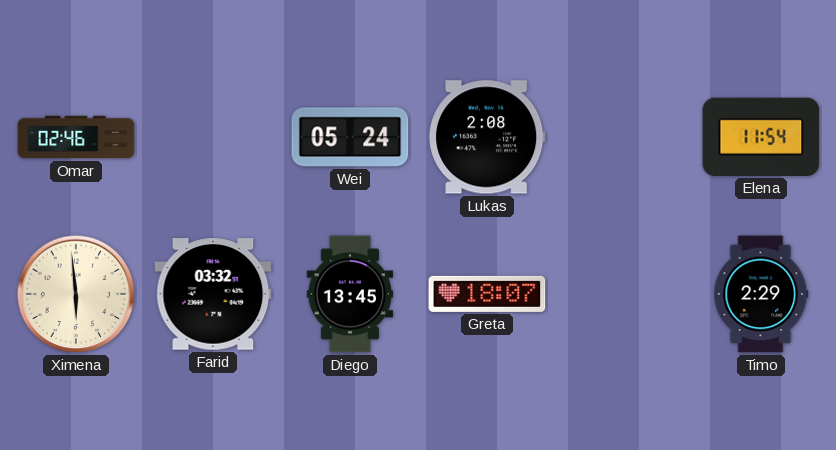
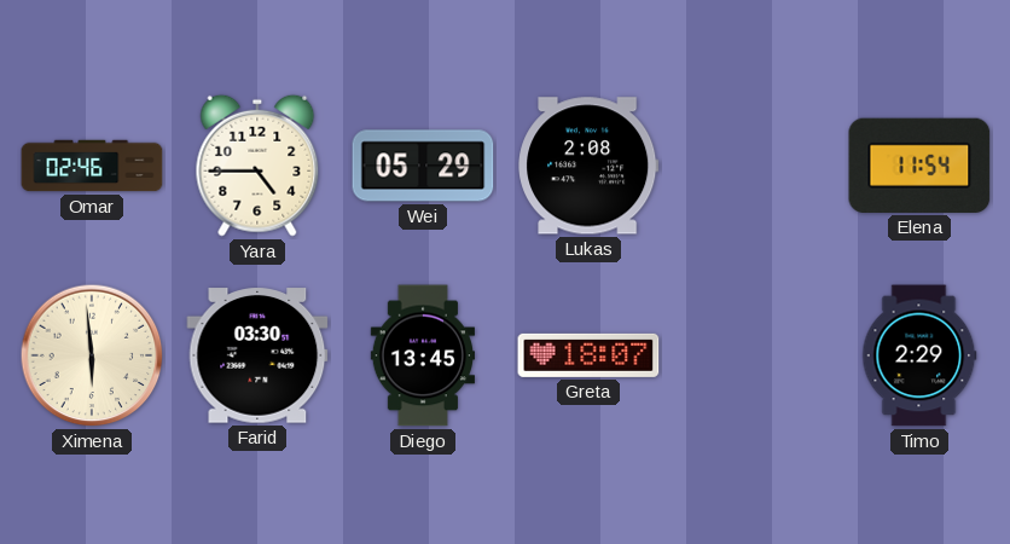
Yara: none -> 4:45 (257, 166)
Wei: 05:24 -> 05:29 (423, 166)
Farid: 03:32 -> 03:30 (257, 355)
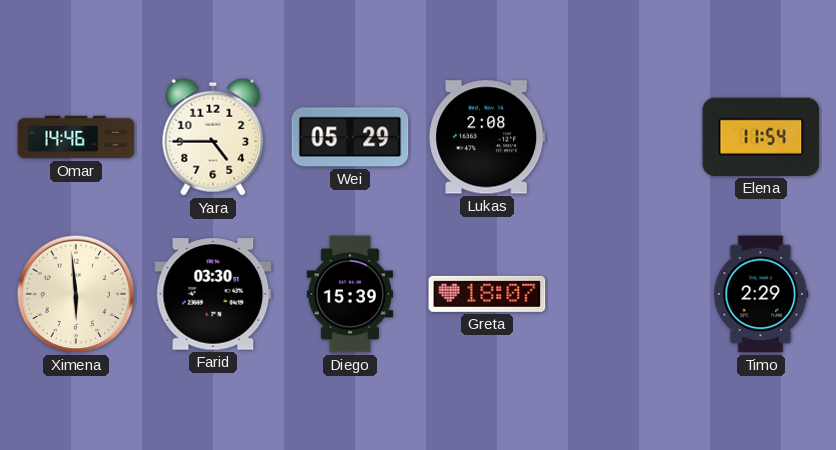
Omar: 02:46 -> 14:46 (76, 137)
Diego: 13:45 -> 15:39 (349, 294)
